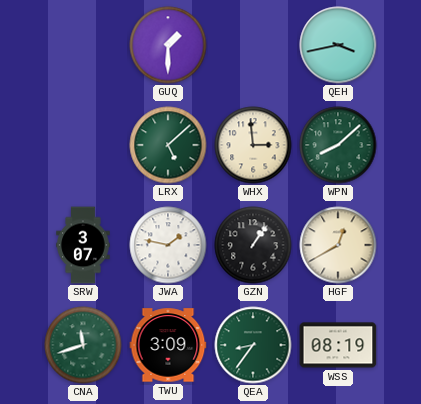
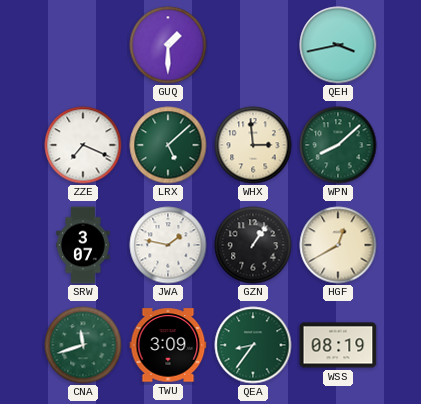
ZZE: none -> 7:19 (83, 145)
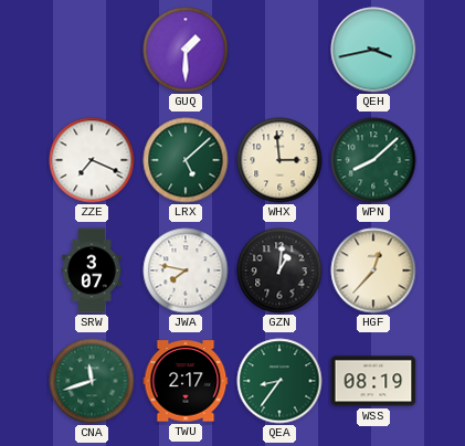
JWA: 1:47 -> 7:47 (186, 270)
GZN: 1:06 -> 1:01 (279, 270)
HGF: 12:40 -> 12:37 (373, 270)
TWU: 3:09 -> 2:17 (186, 381)
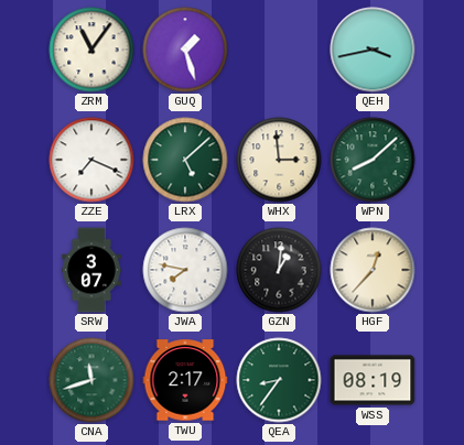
ZRM: none -> 11:06 (91, 50)
GUQ: 1:30 -> 1:27 (185, 50)
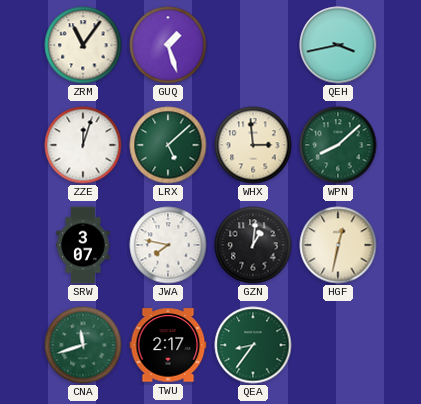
ZZE: 7:19 -> 12:03 (83, 145)
HGF: 12:37 -> 12:32 (338, 245)
WSS: 08:19 -> none (373, 380)
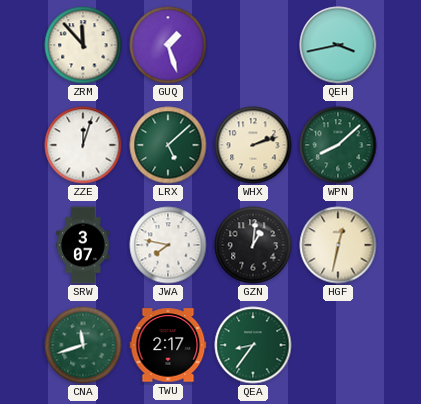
ZRM: 11:06 -> 11:53 (83, 45)
WHX: 2:59 -> 2:12 (253, 145)
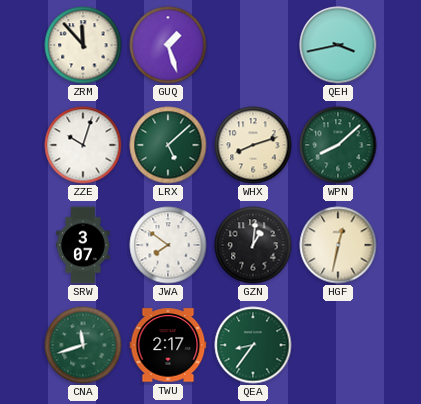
ZZE: 12:03 -> 10:03 (83, 145)
WHX: 2:12 -> 8:12 (253, 145)
JWA: 7:47 -> 7:51 (168, 245)
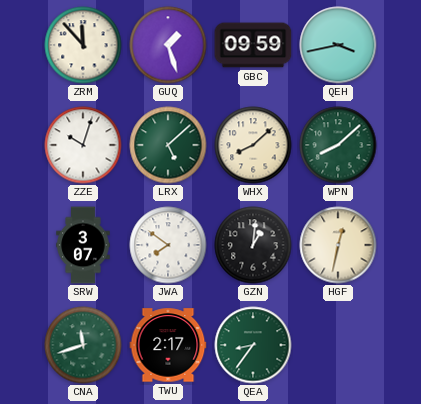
GBC: none -> 09:59 (253, 45)
WHX: 8:12 -> 8:08 (253, 145)
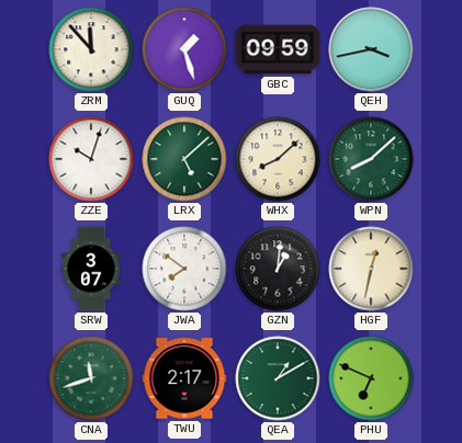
QEA: 8:36 -> 1:10 (278, 378)
PHU: none -> 6:49 (371, 378)
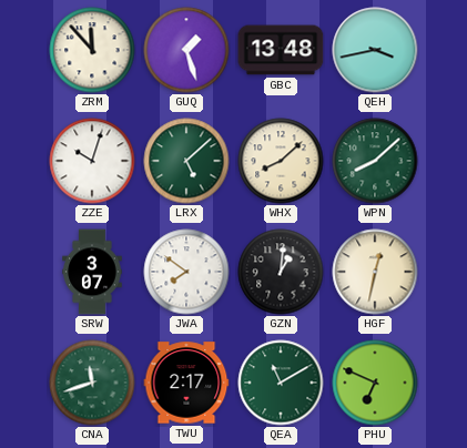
GBC: 09:59 -> 13:48 (281, 50)
QEA: 1:10 -> 11:10 (281, 383)
